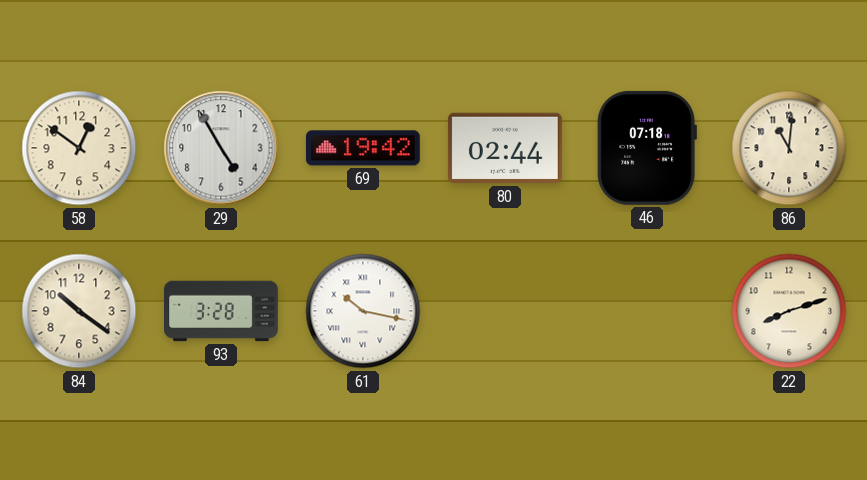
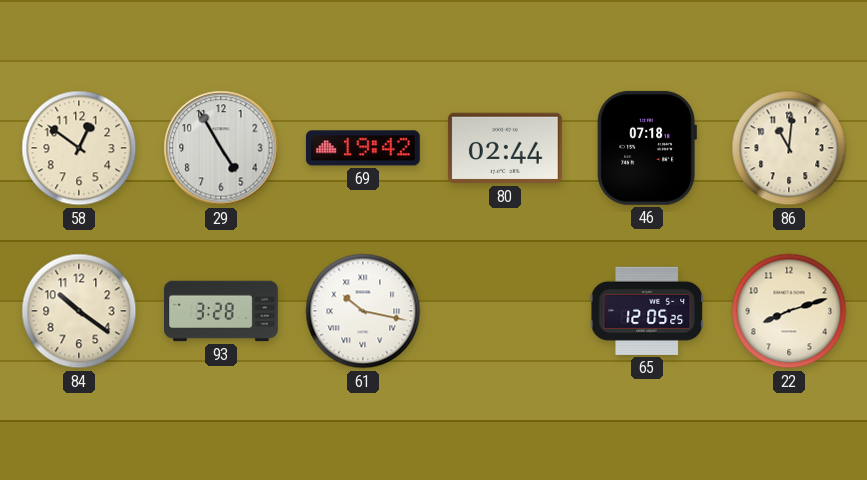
65: none -> 12:05 (647, 311)
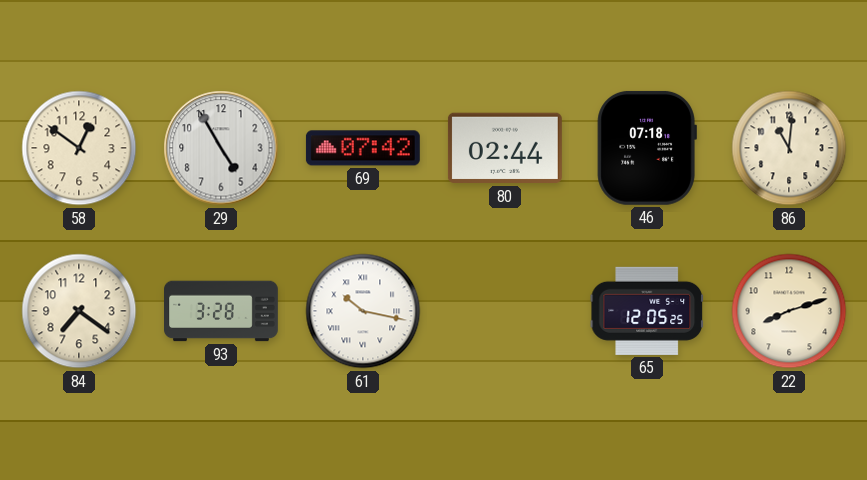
69: 19:42 -> 07:42 (363, 148)
84: 10:21 -> 7:21 (79, 311)
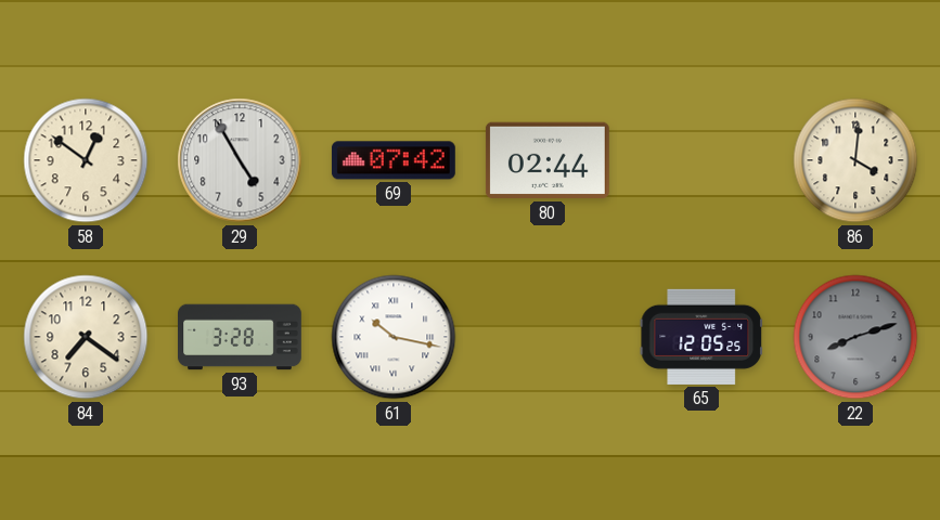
46: 07:18 -> none (647, 148)
86: 11:01 -> 4:01 (855, 160)
22 dial: cream -> grey (855, 337)
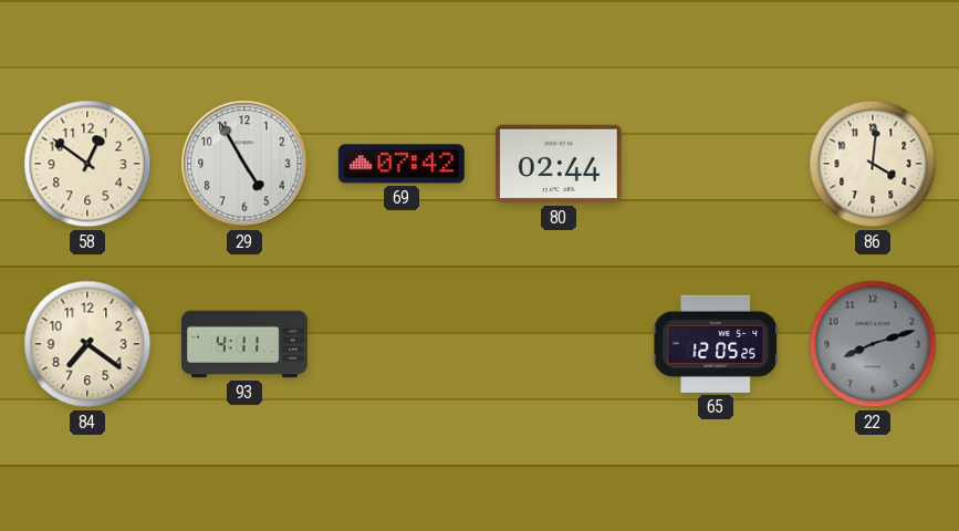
93: 3:28 -> 4:11 (246, 344)
61: 10:17 -> none (394, 337)
